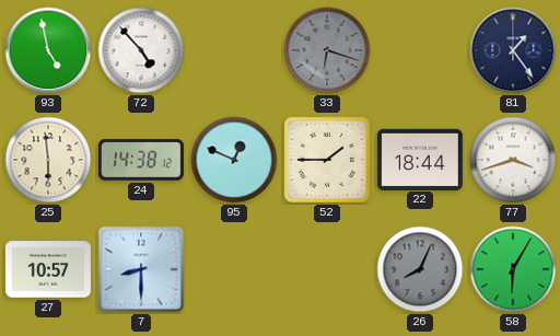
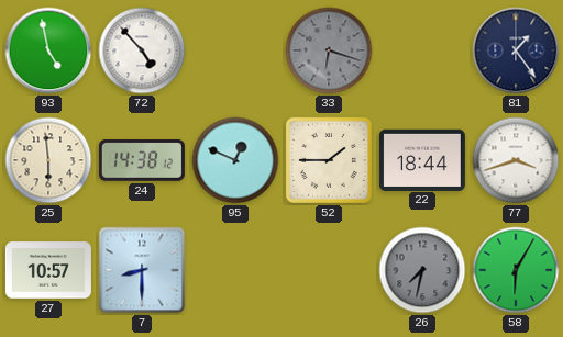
26: 8:04 -> 7:32 (422, 270)
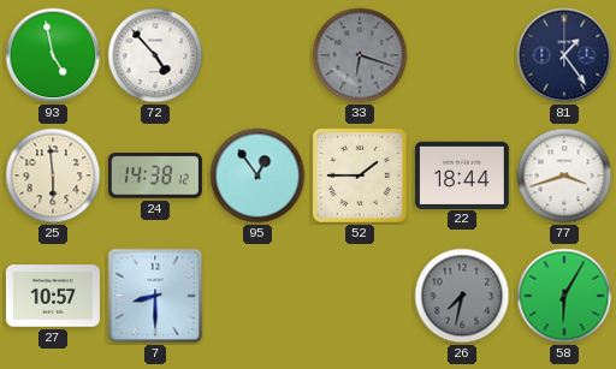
95: 12:49 -> 12:54 (257, 175)
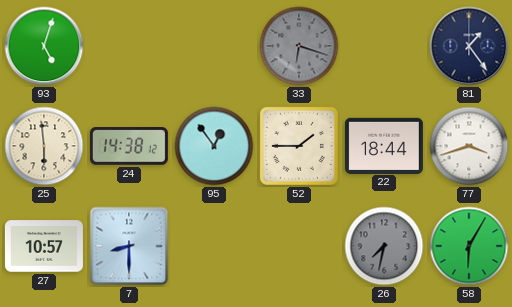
93: 4:58 -> 5:03 (44, 46)
72: 4:53 -> none (155, 55)
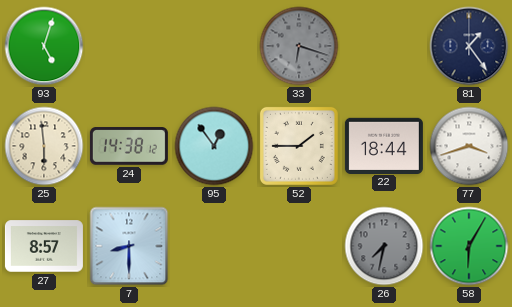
27: 10:57 -> 8:57 (44, 246)
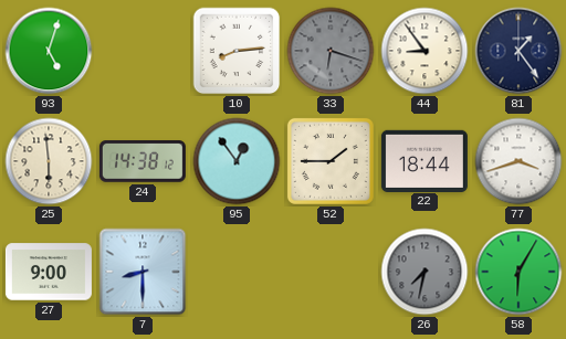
10: none -> 8:14 (237, 51)
44: none -> 8:54 (424, 51)
27: 8:57 -> 9:00 (49, 272)
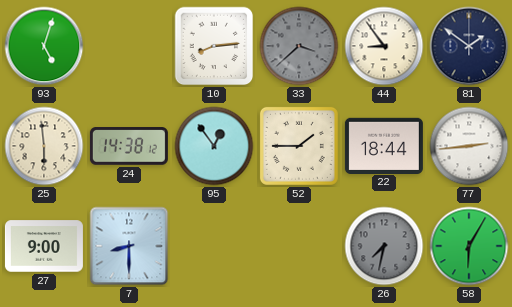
33: 6:18 -> 3:38 (299, 46)
81: 1:24 -> 1:51 (469, 46)
77: 3:42 -> 2:44 (469, 146)
